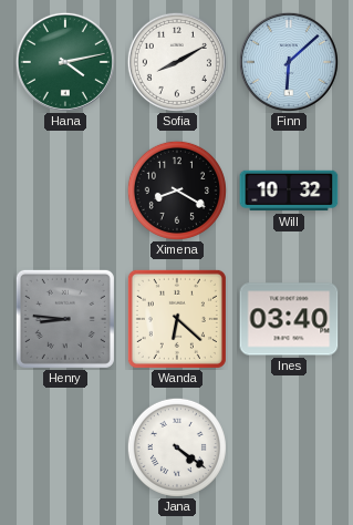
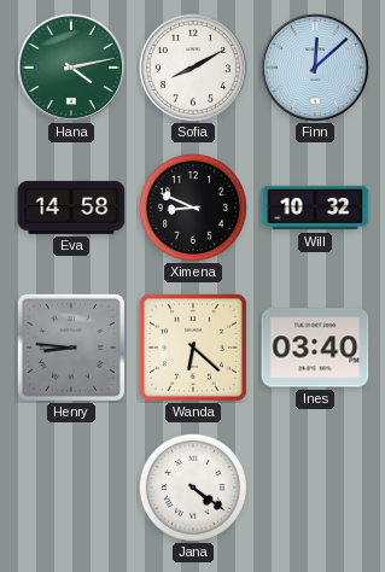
Finn: 6:08 -> 12:08 (315, 68)
Eva: none -> 14:58 (71, 208)
Ximena: 8:20 -> 8:49 (193, 208)
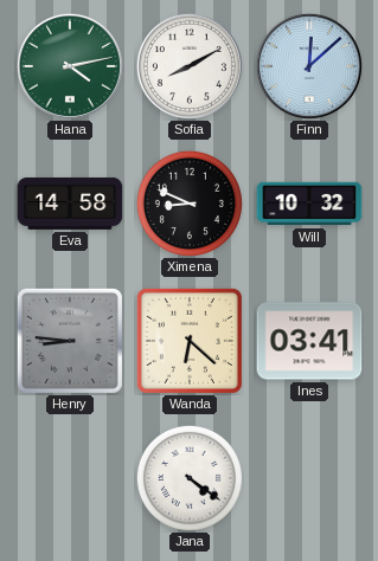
Ines: 03:40 -> 03:41 (309, 341)
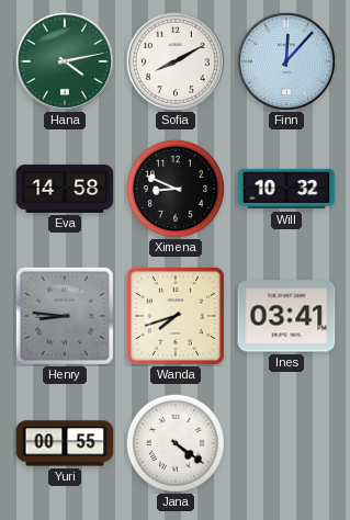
Finn: 12:08 -> 12:07 (286, 61)
Wanda: 6:22 -> 7:42 (176, 316)
Yuri: none -> 00:55 (65, 443)
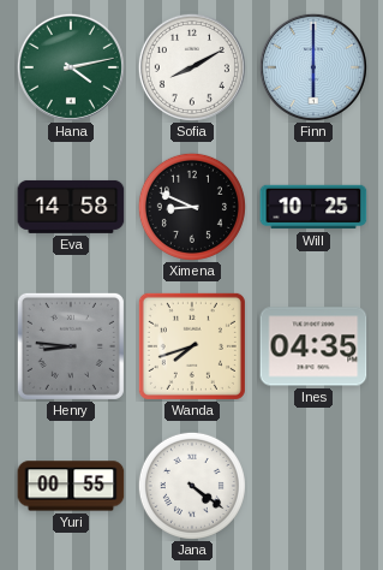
Finn: 12:07 -> 6:00 (313, 67)
Will: 10:32 -> 10:25 (313, 207)
Ines: 03:41 -> 04:35 (313, 346)
